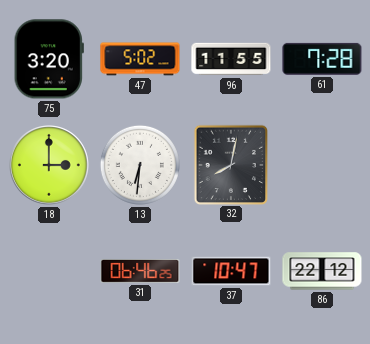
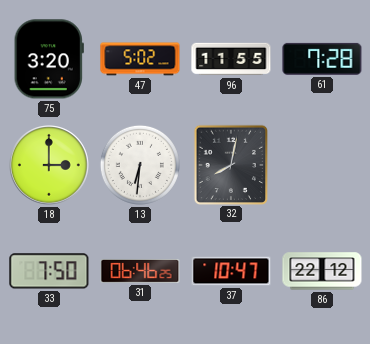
33: none -> 7:50 (49, 271)
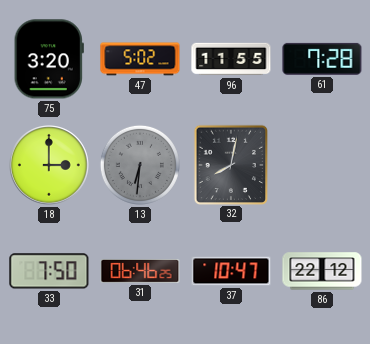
13 dial: white -> grey (140, 165)
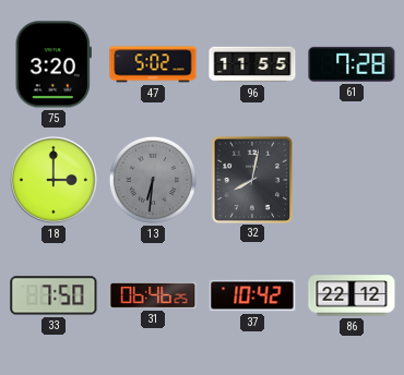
37: 10:47 -> 10:42 (252, 295)
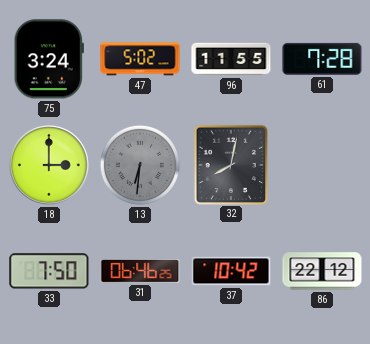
75: 3:20 -> 3:24 (49, 59)
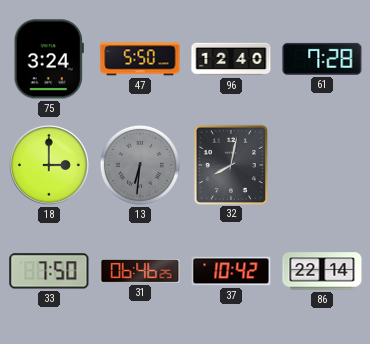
47: 5:02 -> 5:50 (140, 59)
96: 11:55 -> 12:40 (231, 59)
86: 22:12 -> 22:14 (322, 271)
